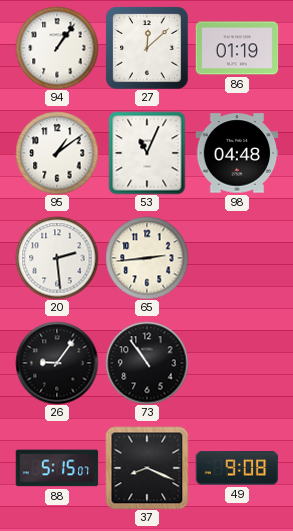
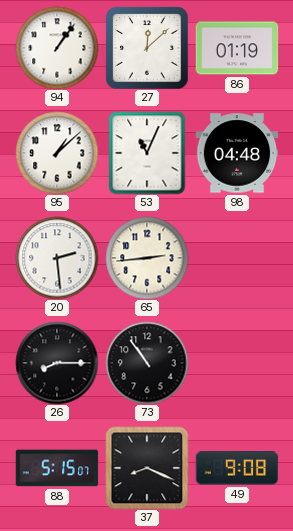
95: 1:09 -> 1:08 (57, 153)
26: 9:06 -> 8:15 (57, 363)
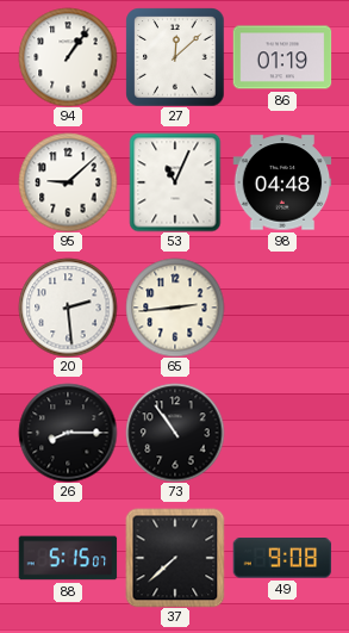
95: 1:08 -> 9:08 (68, 182)
37: 8:19 -> 7:38 (175, 558)
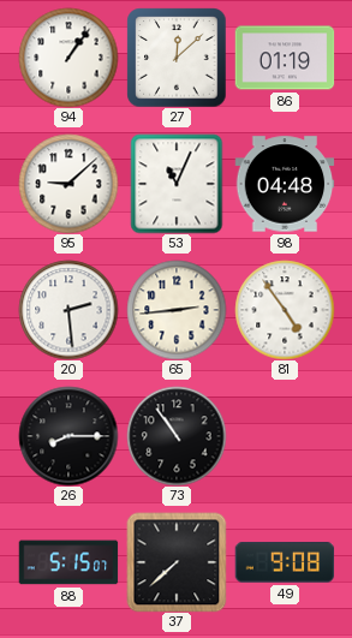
81: none -> 4:54 (285, 310)
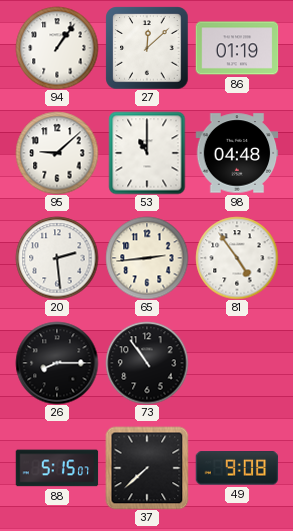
53: 11:04 -> 11:00 (147, 153)
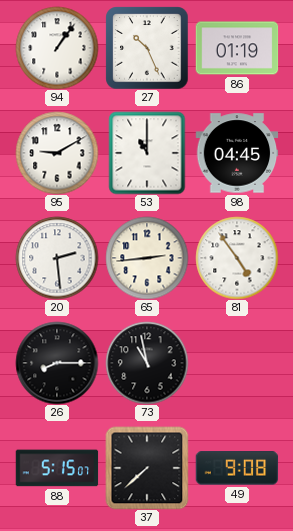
27: 12:08 -> 10:26 (147, 48)
95: 9:08 -> 9:10 (57, 153)
98: 04:48 -> 04:45 (237, 153)
73: 10:54 -> 10:58 (147, 363)
